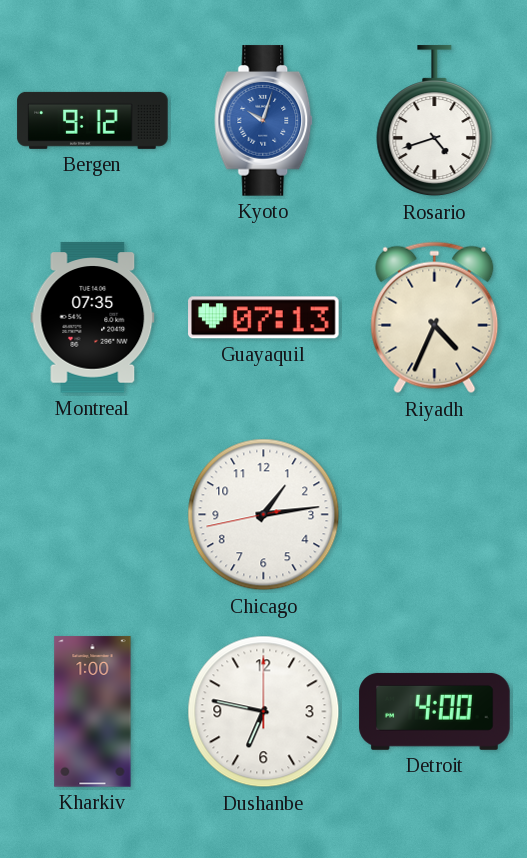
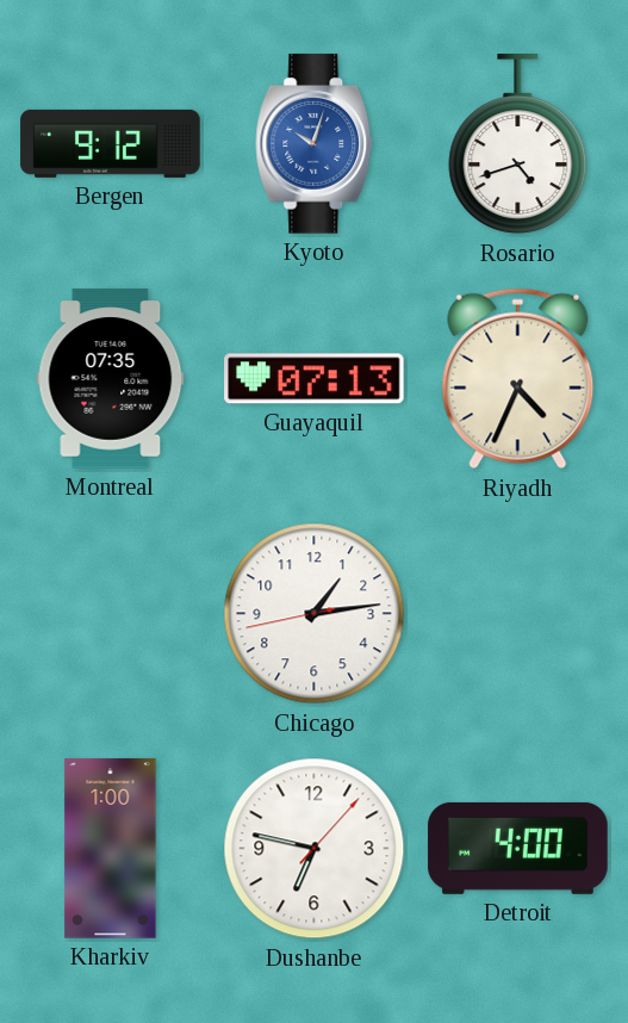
Dushanbe: 6:47:00 -> 6:47:07 (315, 849)
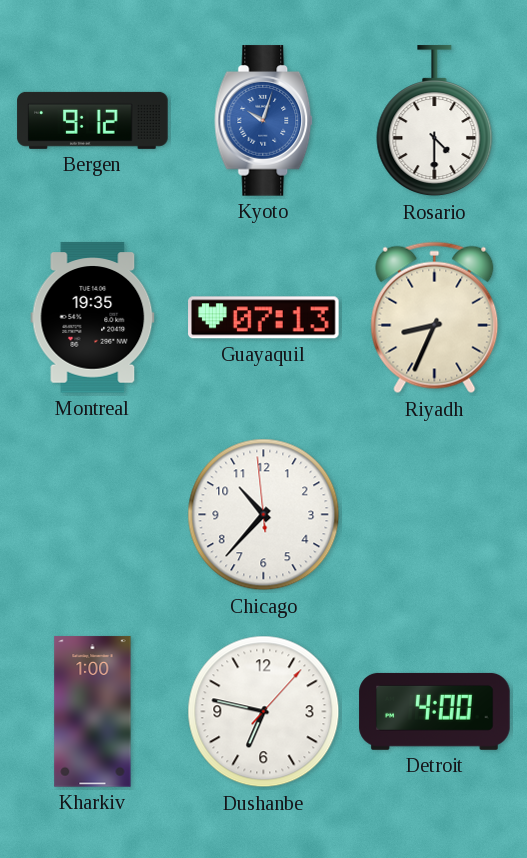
Rosario: 4:42 -> 4:30 (435, 121)
Montreal: 07:35 -> 19:35 (93, 318)
Riyadh: 4:34 -> 8:34 (435, 318)
Chicago: 1:13 -> 10:36 (264, 515)
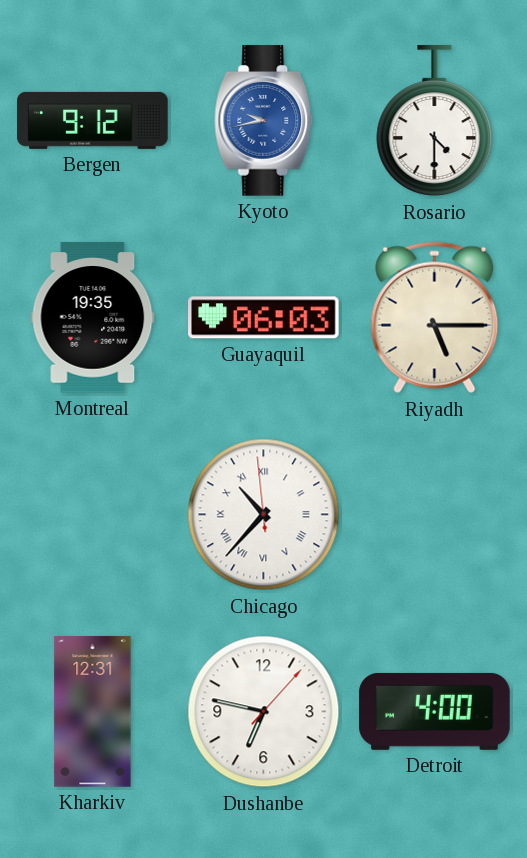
Kyoto: 10:03 -> 9:43 (264, 121)
Guayaquil: 07:13 -> 06:03 (264, 318)
Riyadh: 8:34 -> 5:15 (435, 318)
Chicago numerals: Arabic -> Roman (264, 515)
Kharkiv: 1:00 -> 12:31 (93, 712)
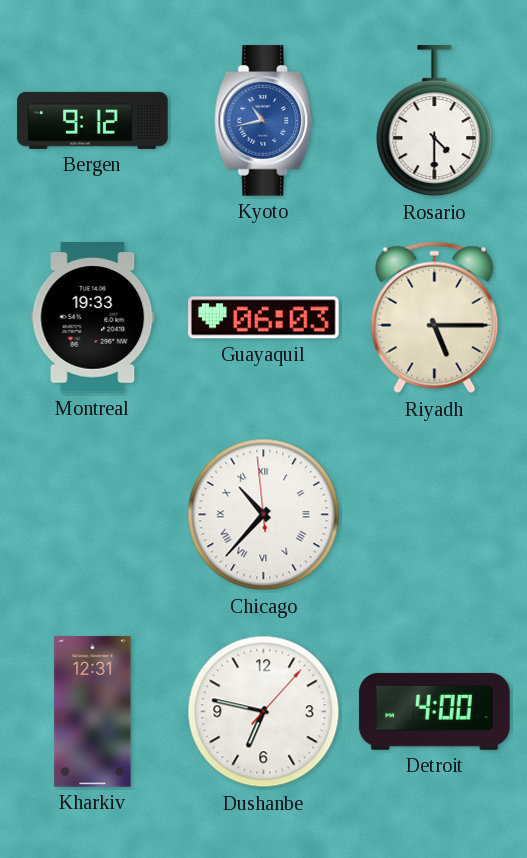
Kyoto: 9:43 -> 10:43 (264, 121)
Montreal: 19:35 -> 19:33 (93, 318)
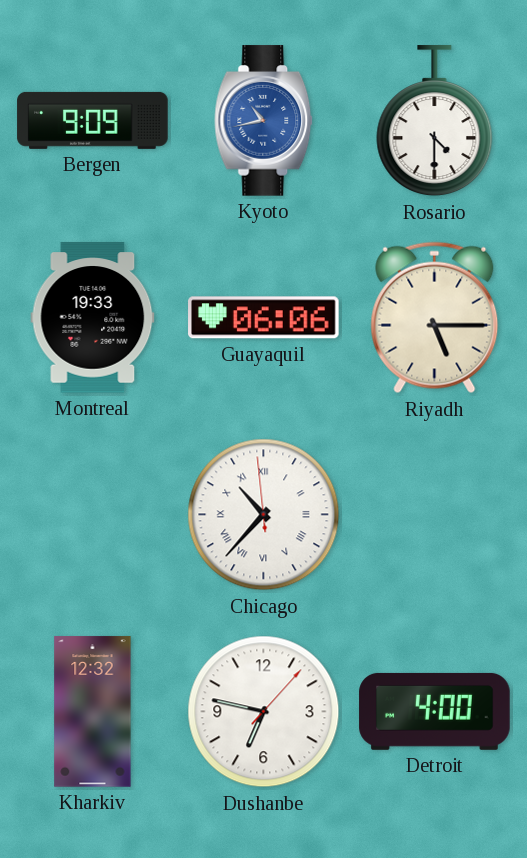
Bergen: 9:12 -> 9:09 (93, 120)
Guayaquil: 06:03 -> 06:06 (264, 318)
Kharkiv: 12:31 -> 12:32 (93, 712)
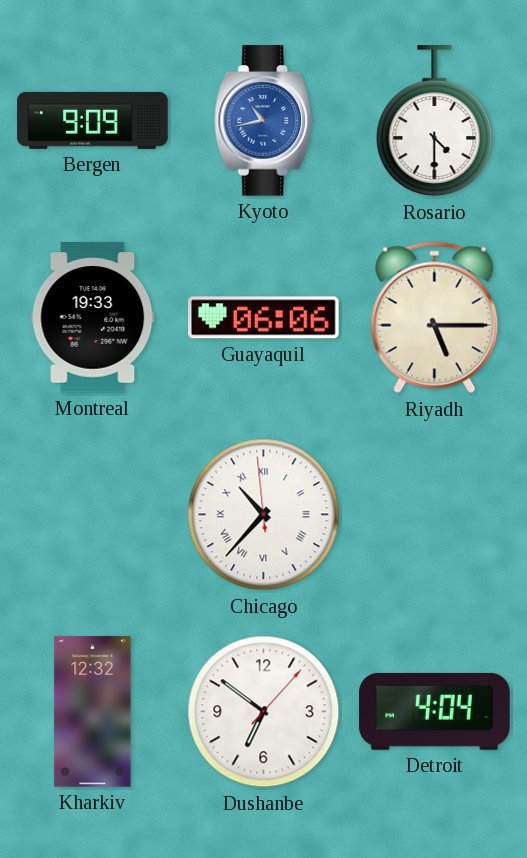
Dushanbe: 6:47 -> 6:51 (264, 712)
Detroit: 4:00 -> 4:04 (435, 711)
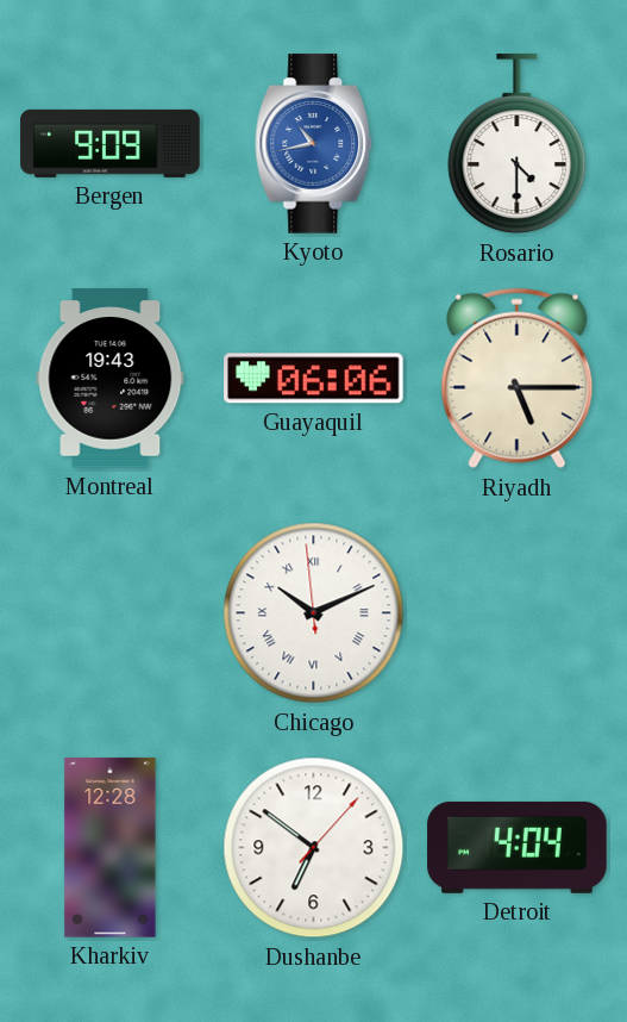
Montreal: 19:33 -> 19:43 (111, 379)
Chicago: 10:36 -> 10:10 (314, 613)
Kharkiv: 12:32 -> 12:28 (111, 848)
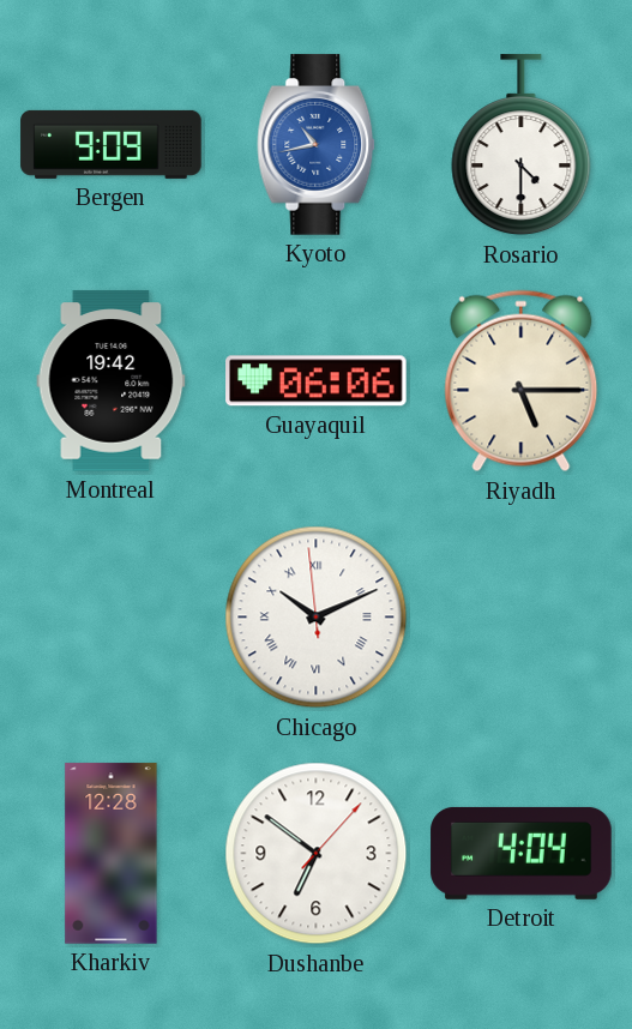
Montreal: 19:43 -> 19:42 (112, 381)
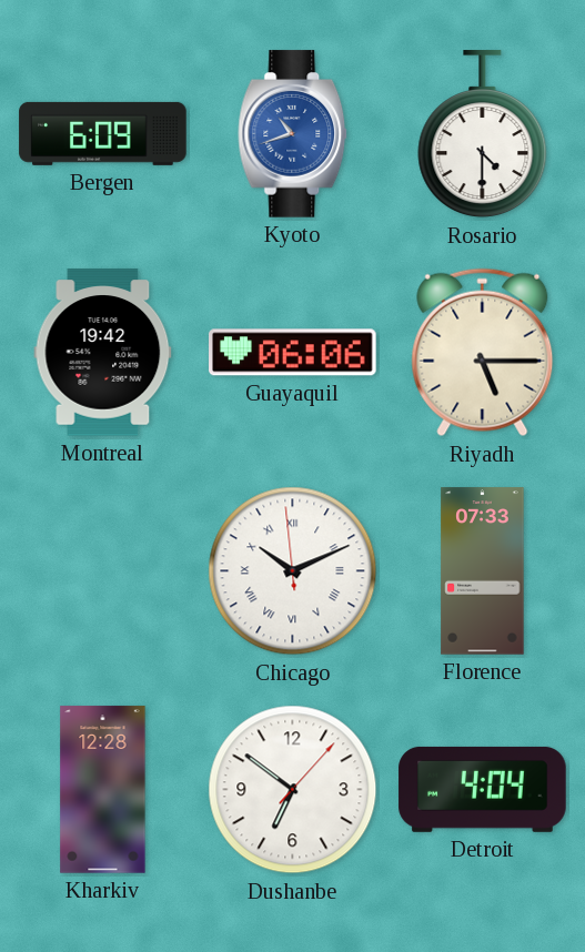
Bergen: 9:09 -> 6:09 (103, 133)
Kyoto: 10:43 -> 10:42 (293, 134)
Florence: none -> 07:33 (483, 571)
